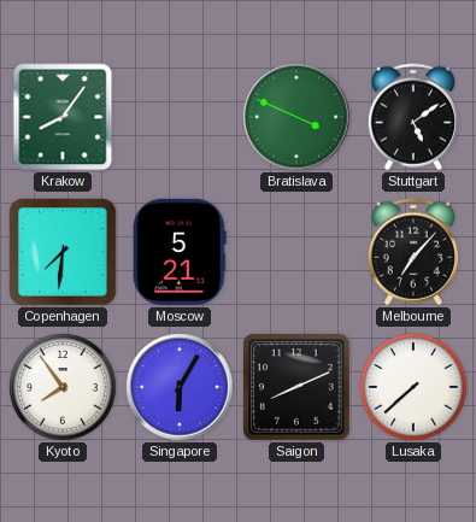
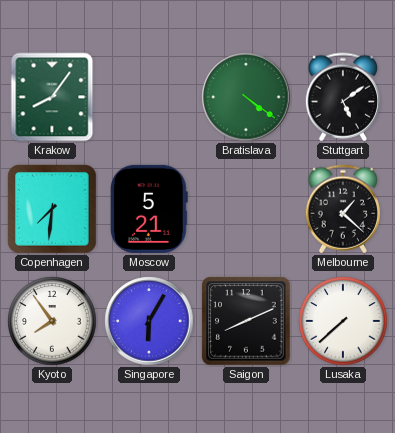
Bratislava: 3:49 -> 4:21 (246, 97)
Melbourne: 7:07 -> 1:22 (343, 209)
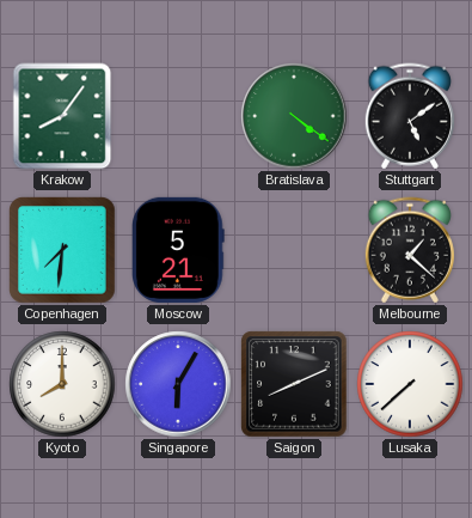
Kyoto: 7:54 -> 8:00 (62, 384)
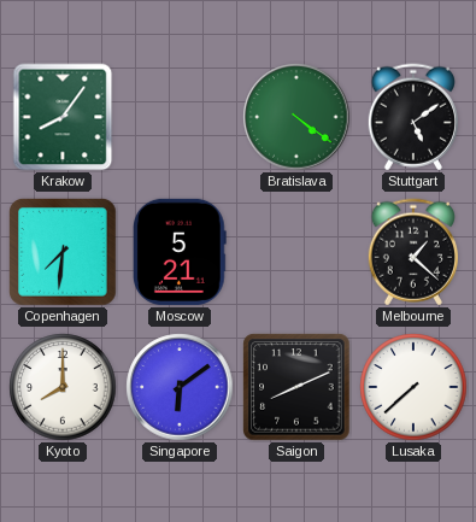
Singapore: 6:05 -> 6:09 (180, 387)
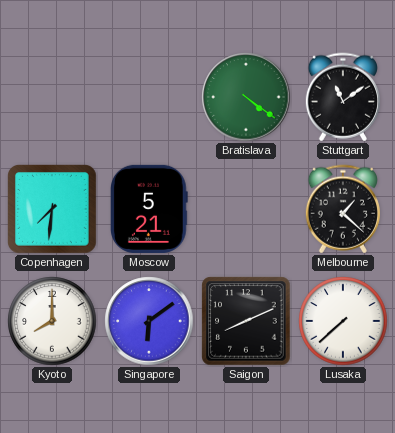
Krakow: 8:06 -> none (63, 117)
Stuttgart: 5:09 -> 11:09 (343, 97)
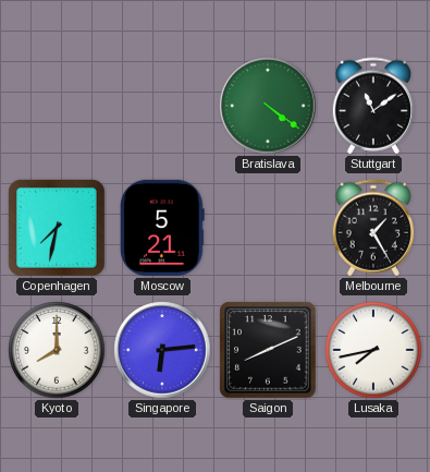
Copenhagen: 7:31 -> 7:32 (58, 229)
Melbourne: 1:22 -> 1:25 (373, 228)
Singapore: 6:09 -> 6:14 (162, 350)
Lusaka: 7:38 -> 7:43 (373, 350)
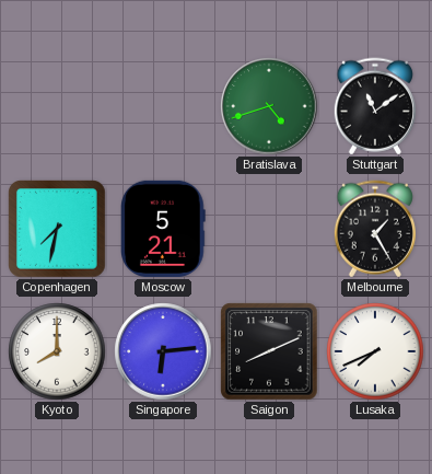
Bratislava: 4:21 -> 4:42 (269, 106)
Lusaka: 7:43 -> 7:41 (375, 351)
